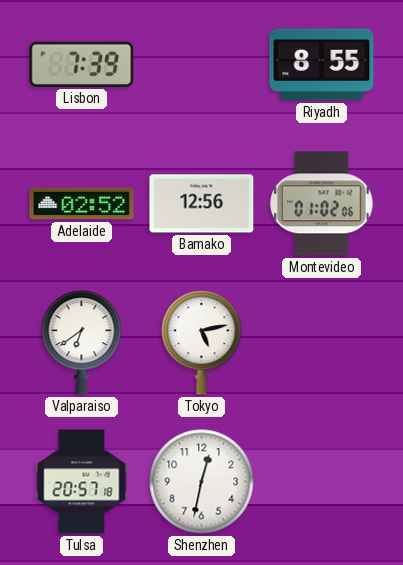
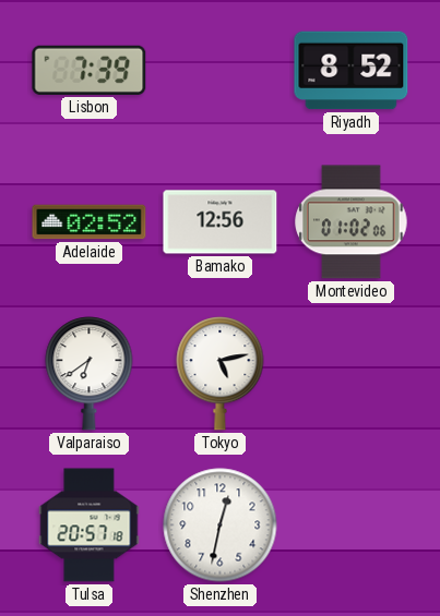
Riyadh: 8:55 -> 8:52 (352, 71)
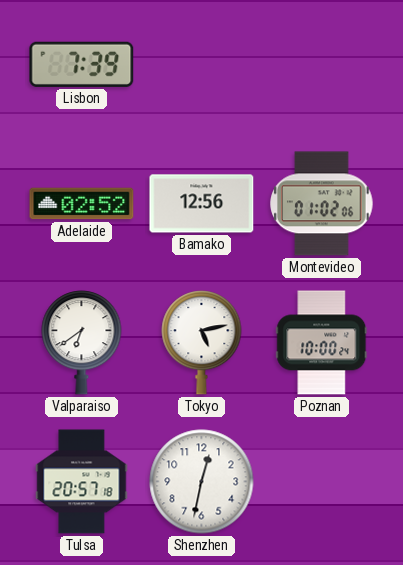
Riyadh: 8:52 -> none (352, 71)
Poznan: none -> 10:00 (322, 343)
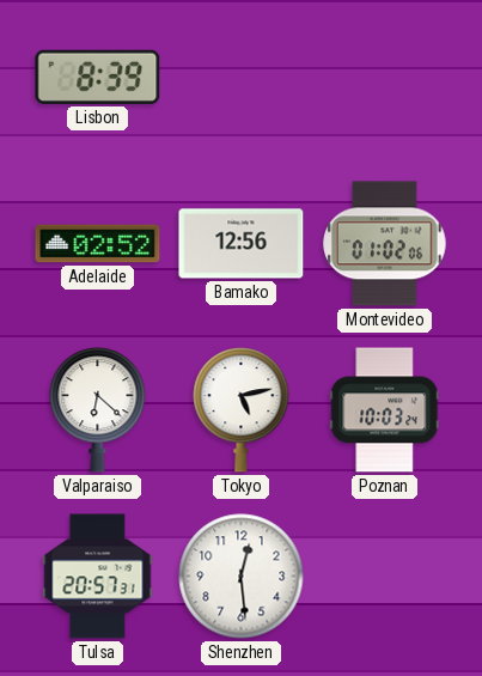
Lisbon: 7:39 -> 8:39 (98, 77)
Valparaiso: 6:39 -> 6:22 (98, 410)
Poznan: 10:00 -> 10:03 (385, 410)
Tulsa: 20:57:18 -> 20:57:31 (98, 577)
Shenzhen: 12:32 -> 12:29 (242, 577)
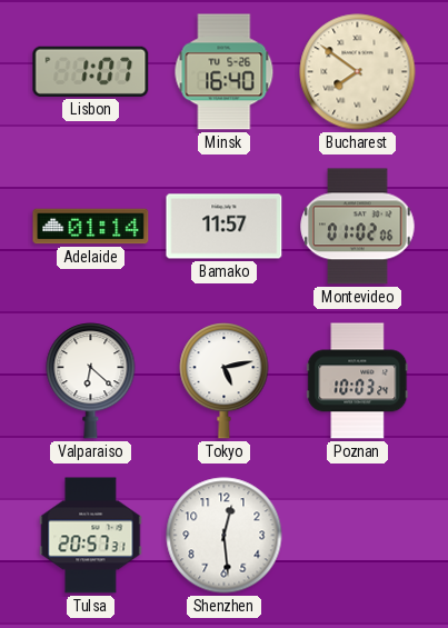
Lisbon: 8:39 -> 1:07 (91, 71)
Minsk: none -> 16:40 (225, 72)
Bucharest: none -> 7:51 (358, 72)
Adelaide: 02:52 -> 01:14 (91, 227)
Bamako: 12:56 -> 11:57 (225, 227)
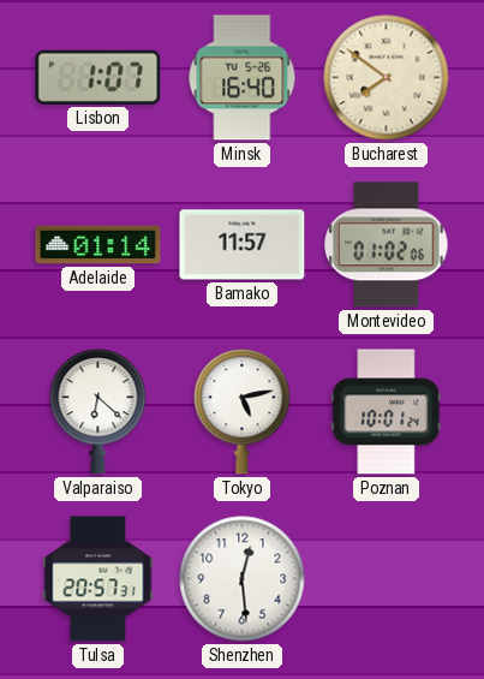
Poznan: 10:03 -> 10:01 (387, 412)
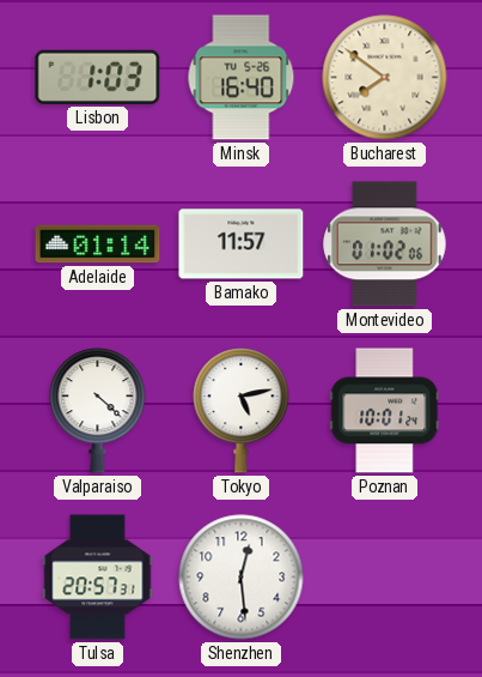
Lisbon: 1:07 -> 1:03 (98, 77)
Valparaiso: 6:22 -> 4:22 (98, 411)
